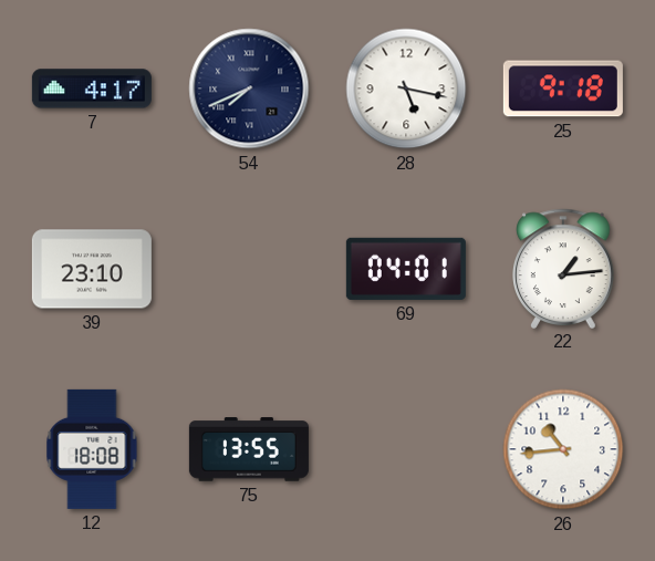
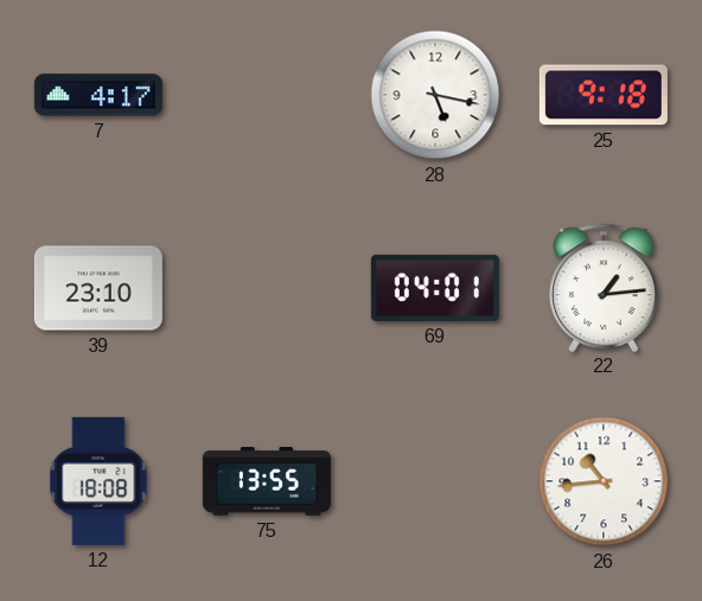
54: 7:41 -> none (249, 89)
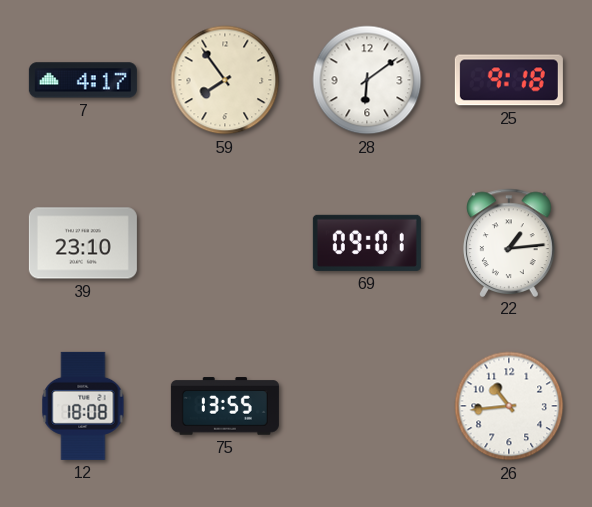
59: none -> 7:54 (225, 80)
28: 5:17 -> 6:09 (367, 80)
69: 04:01 -> 09:01 (367, 243)
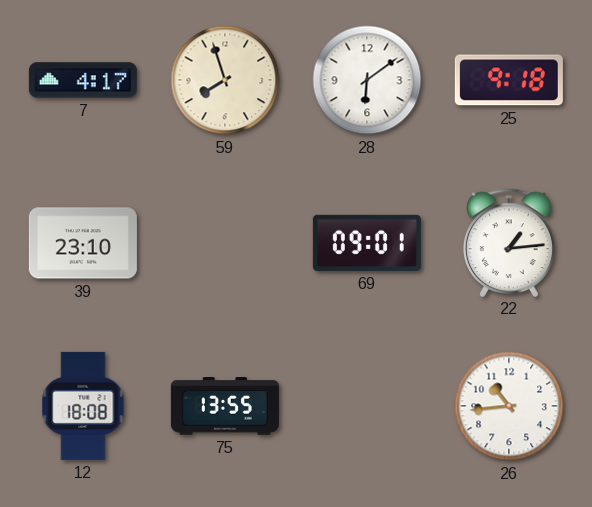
59: 7:54 -> 7:57 (225, 80)
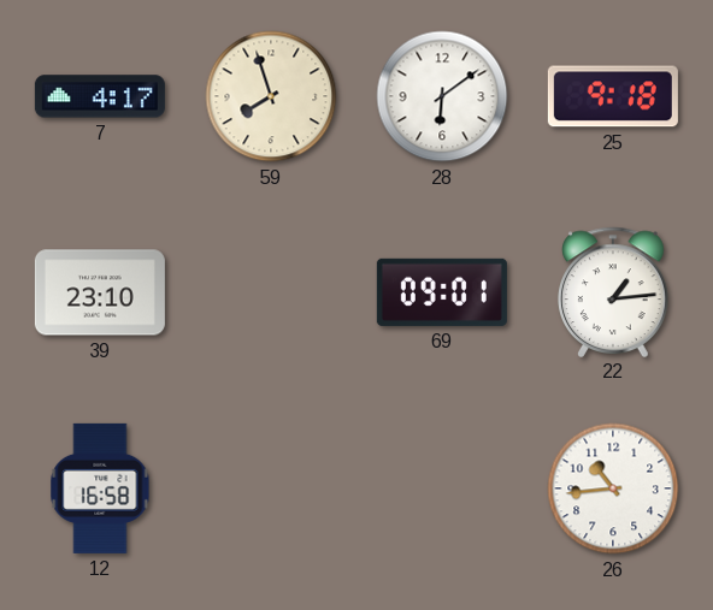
12: 18:08 -> 16:58 (100, 488)
75: 13:55 -> none (225, 406)
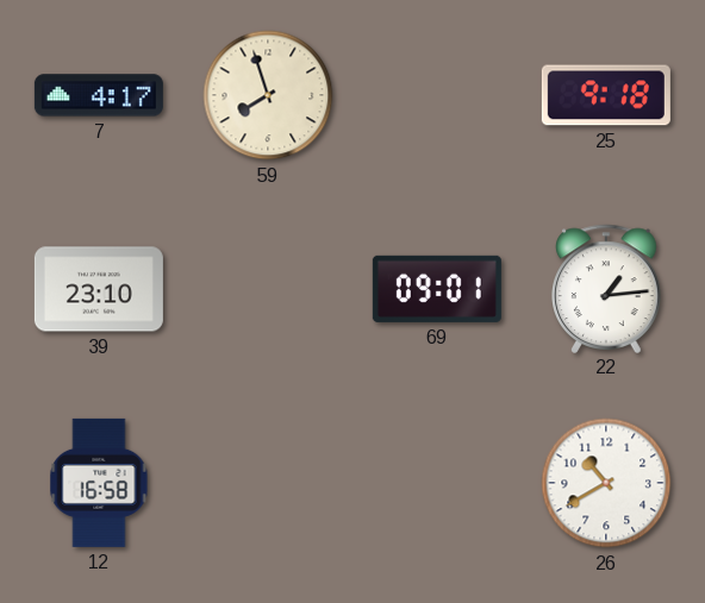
28: 6:09 -> none (442, 96)
26: 10:44 -> 10:40 (606, 483)
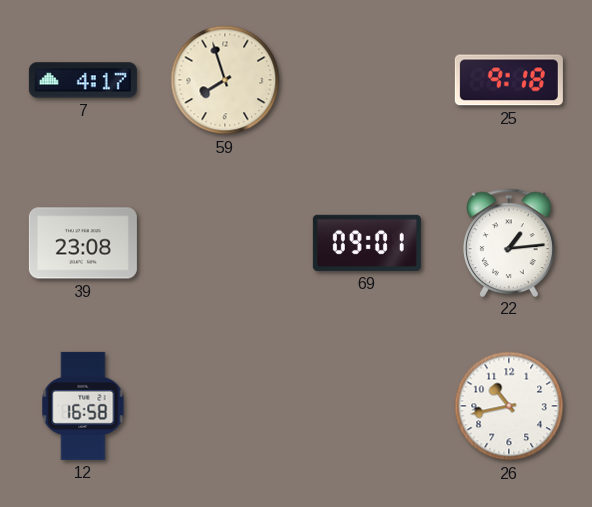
39: 23:10 -> 23:08 (83, 243)
26: 10:40 -> 10:43 (509, 406)
